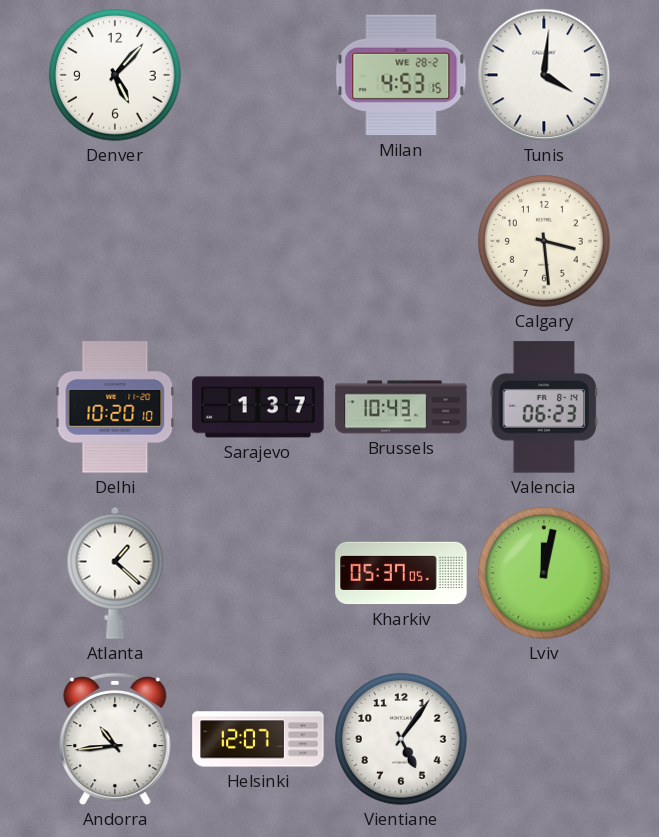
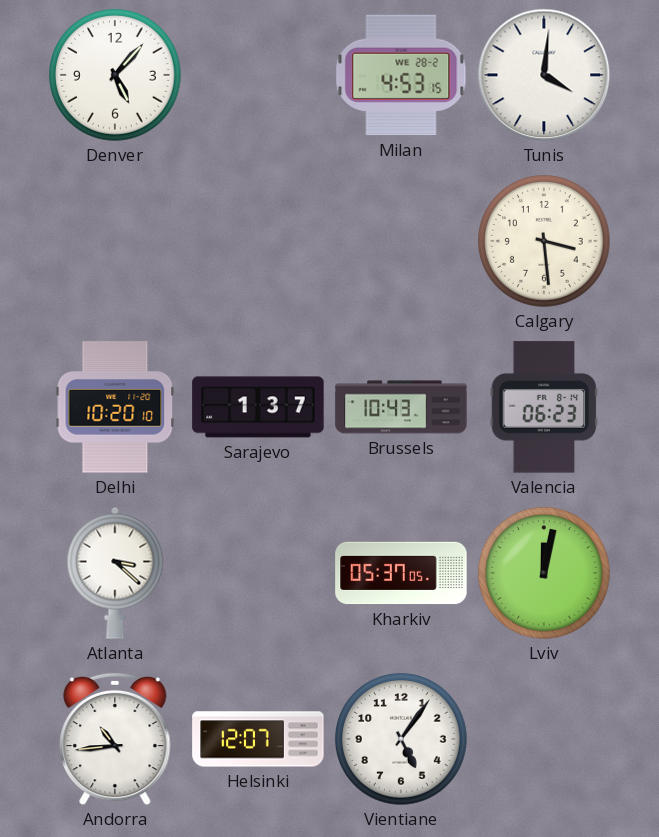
Atlanta: 1:22 -> 3:22 (115, 573)
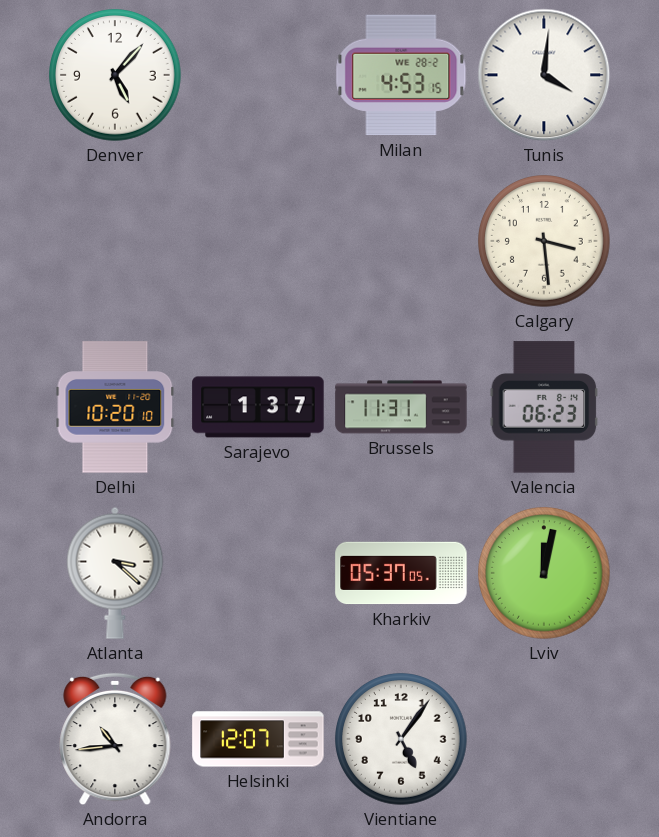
Brussels: 10:43 -> 11:31 (401, 407)
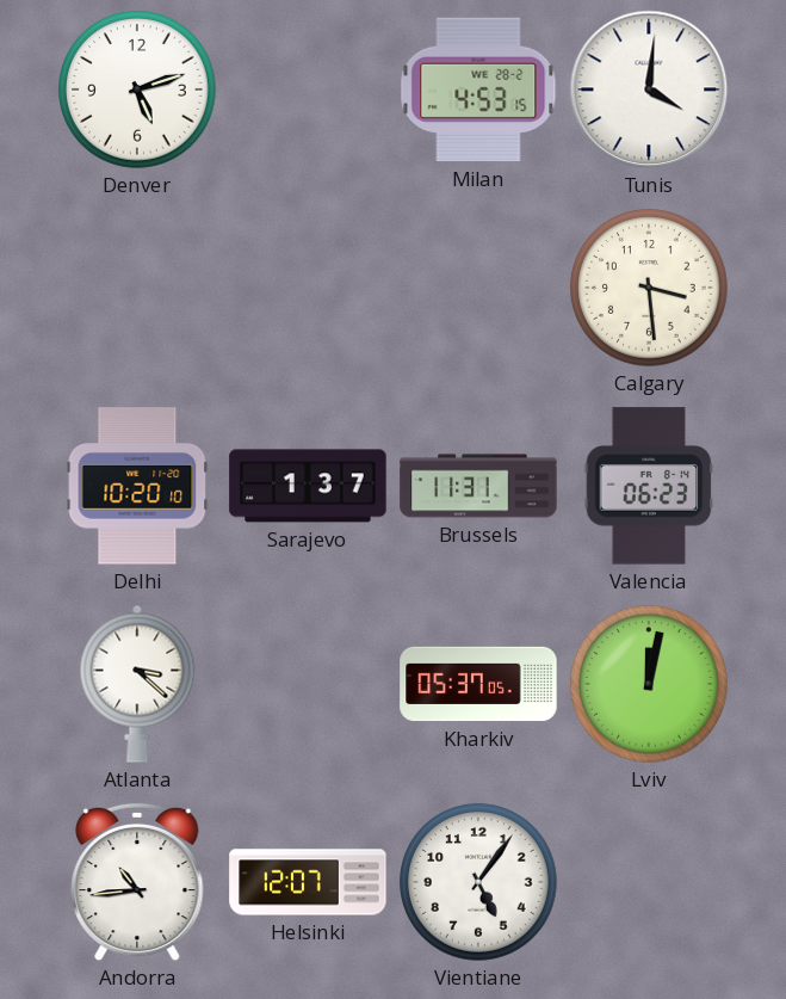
Denver: 5:07 -> 5:12 (138, 91)
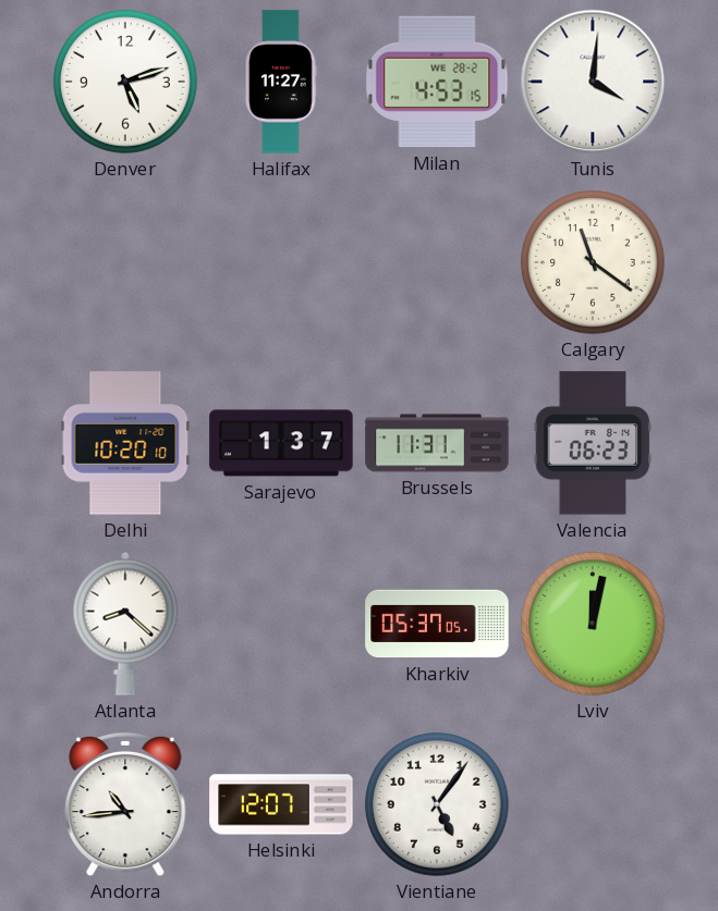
Halifax: none -> 11:27 (281, 82)
Calgary: 3:29 -> 11:21 (594, 263)
Atlanta: 3:22 -> 8:22 (125, 624)
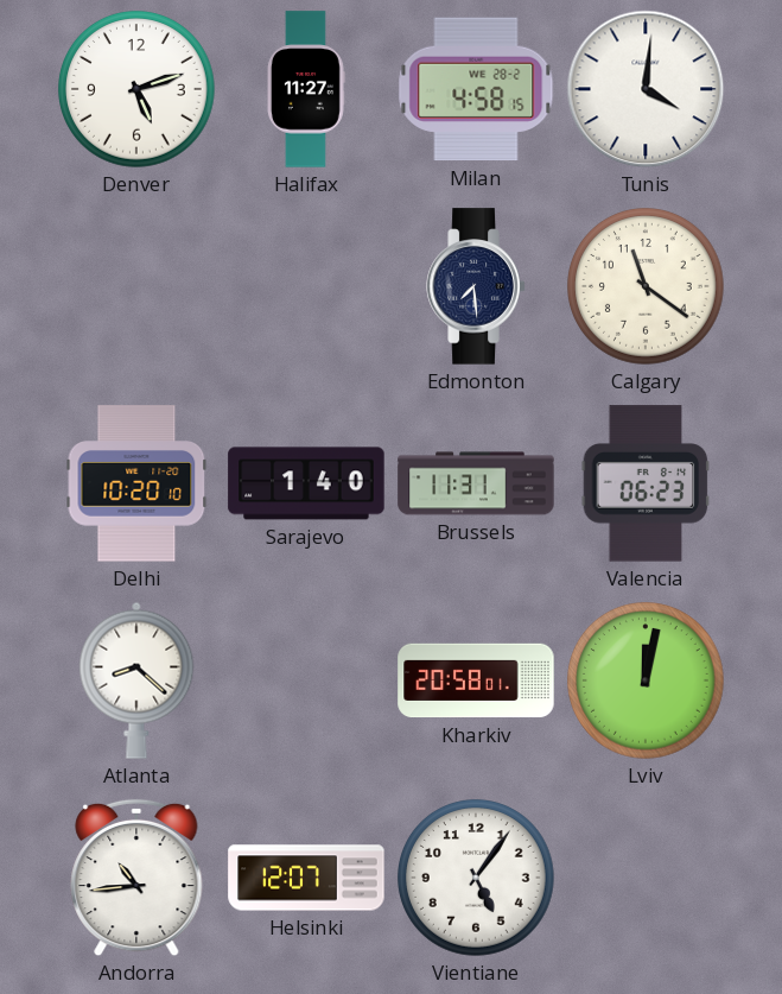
Milan: 4:53 -> 4:58 (476, 89)
Edmonton: none -> 7:29 (476, 286)
Sarajevo: 1:37 -> 1:40 (306, 483)
Kharkiv: 05:37 -> 20:58 (476, 680)
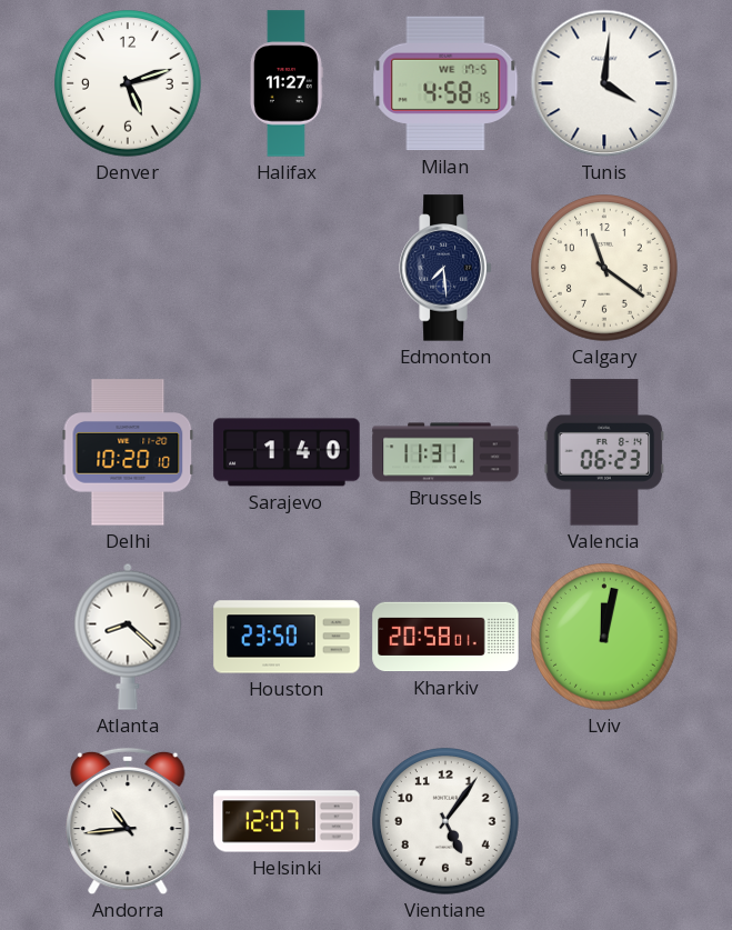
Milan date: WE 28-2 -> WE 17-5 (445, 83)
Houston: none -> 23:50 (287, 637)
